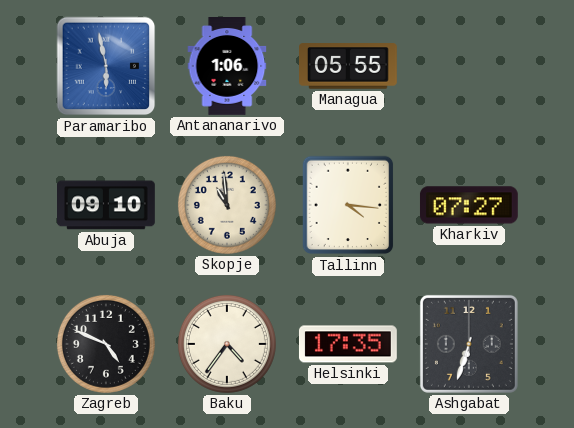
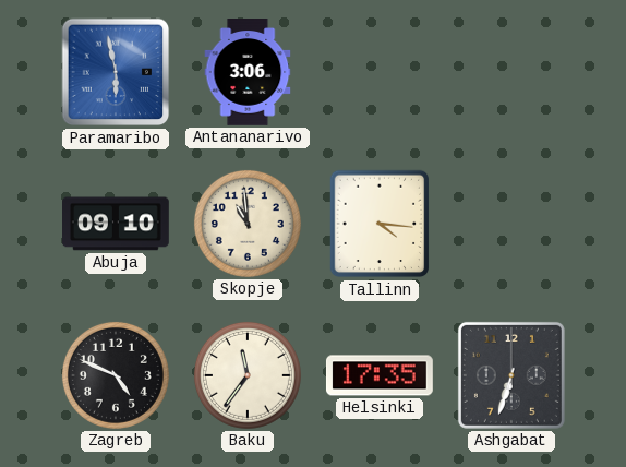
Antananarivo: 1:06 -> 3:06 (248, 73)
Managua: 05:55 -> none (349, 66)
Kharkiv: 07:27 -> none (469, 205)
Baku: 4:36 -> 11:36 (248, 375)
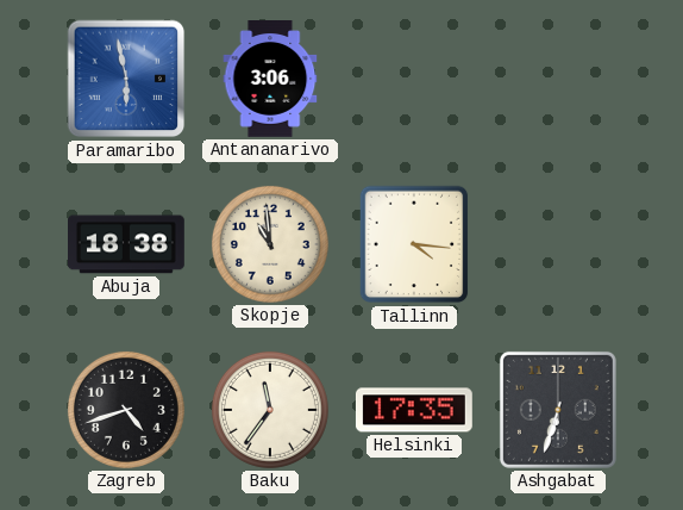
Abuja: 09:10 -> 18:38 (127, 244)
Zagreb: 4:49 -> 4:42 (126, 410)
